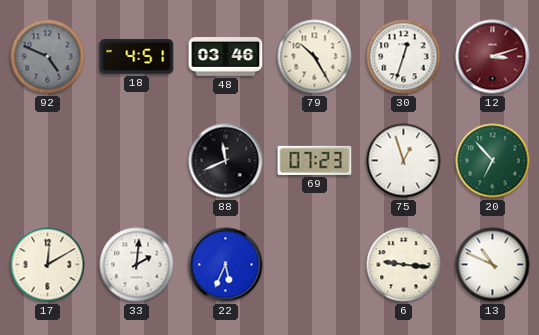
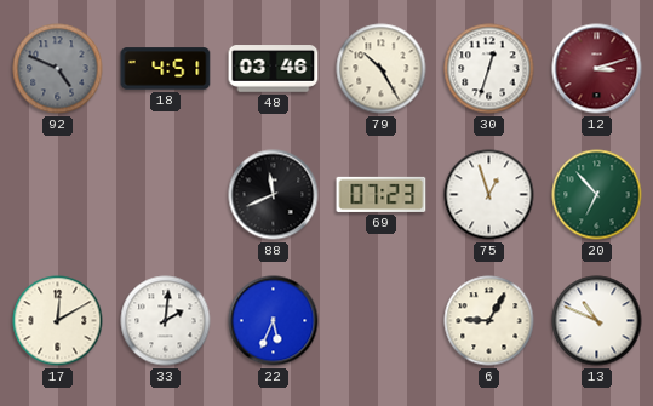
6: 9:16 -> 9:05 (489, 321)
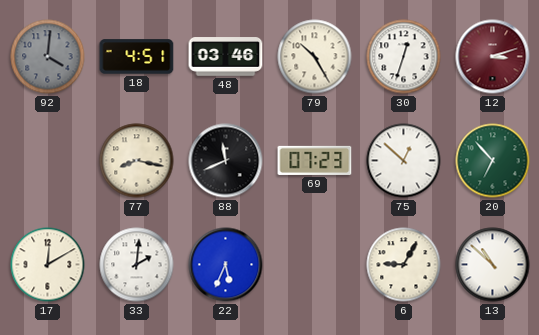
92: 4:49 -> 4:01 (48, 57)
77: none -> 8:17 (137, 161)
75: 12:57 -> 12:52 (404, 161)
13: 10:49 -> 10:52 (493, 265)
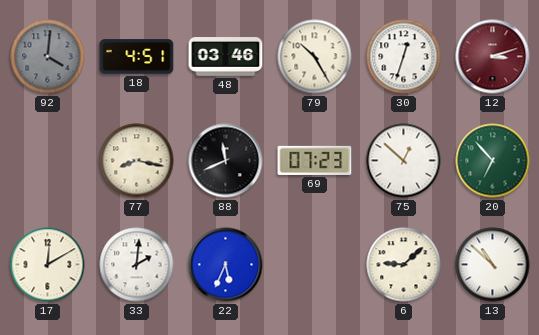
6: 9:05 -> 9:08 (404, 265)
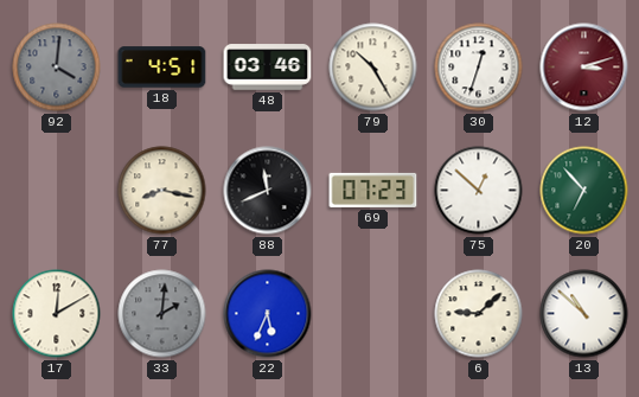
33 dial: white -> grey (162, 314)
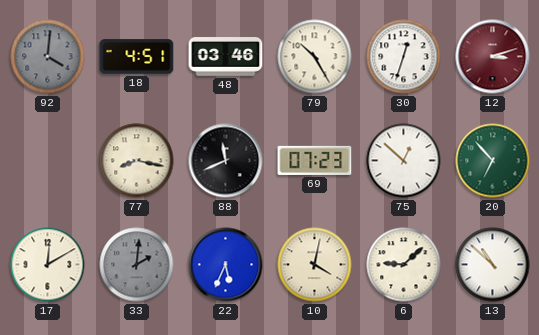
10: none -> 4:02 (315, 265)
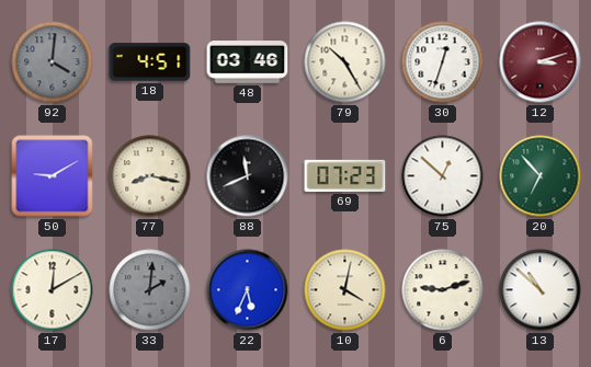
50: none -> 9:10 (53, 176)
6: 9:08 -> 9:12 (443, 290)
